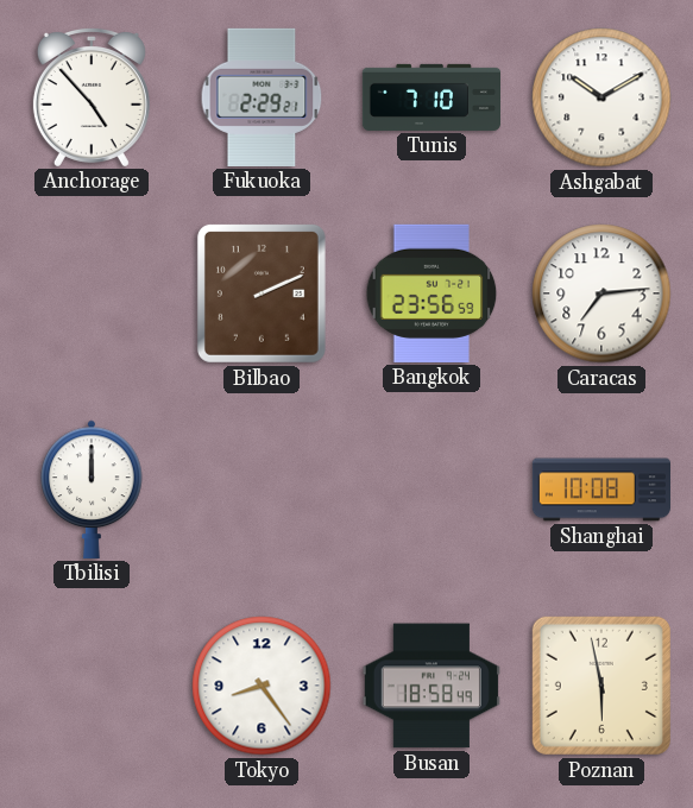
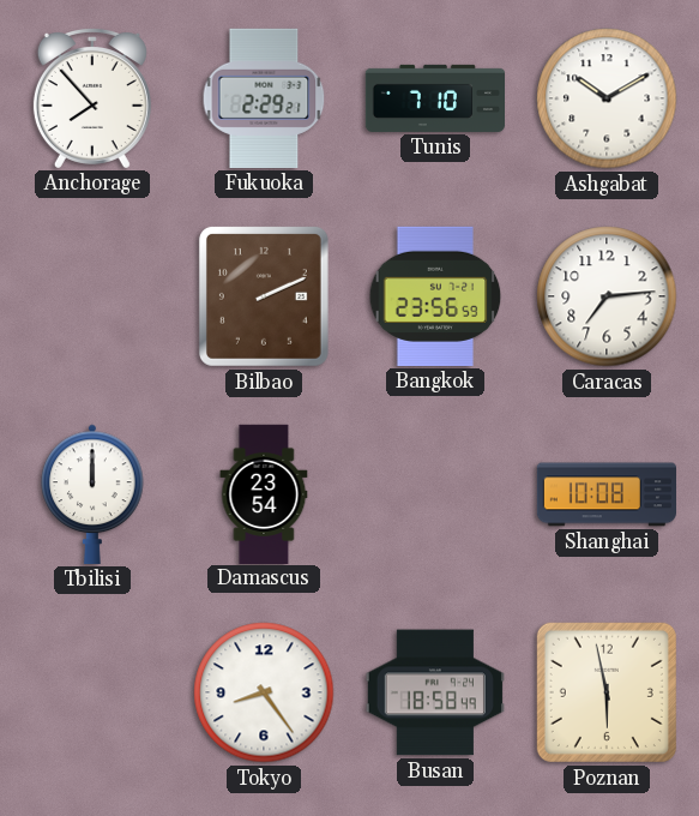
Anchorage: 4:53 -> 7:53 (92, 97)
Damascus: none -> 23:54 (264, 493)
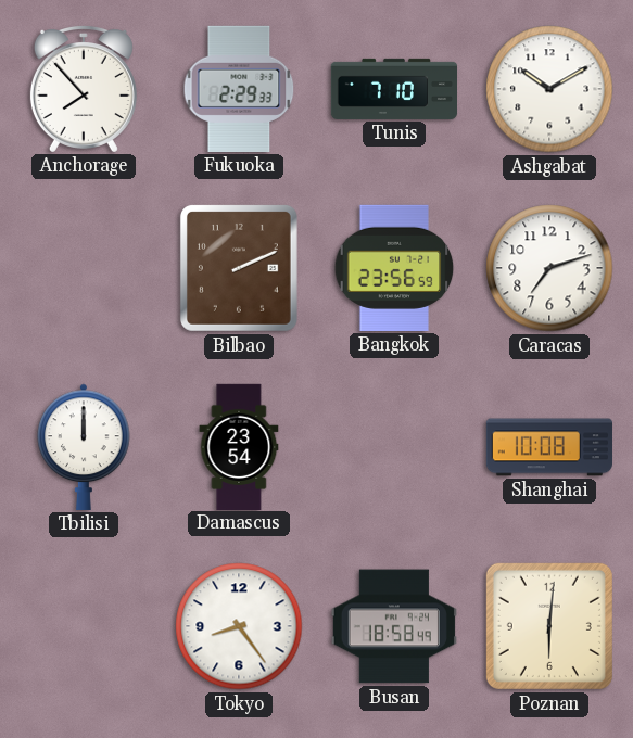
Fukuoka: 2:29:21 -> 2:29:33 (239, 89)
Caracas: 7:14 -> 7:12 (549, 268)
Poznan: 5:58 -> 6:01 (549, 626)
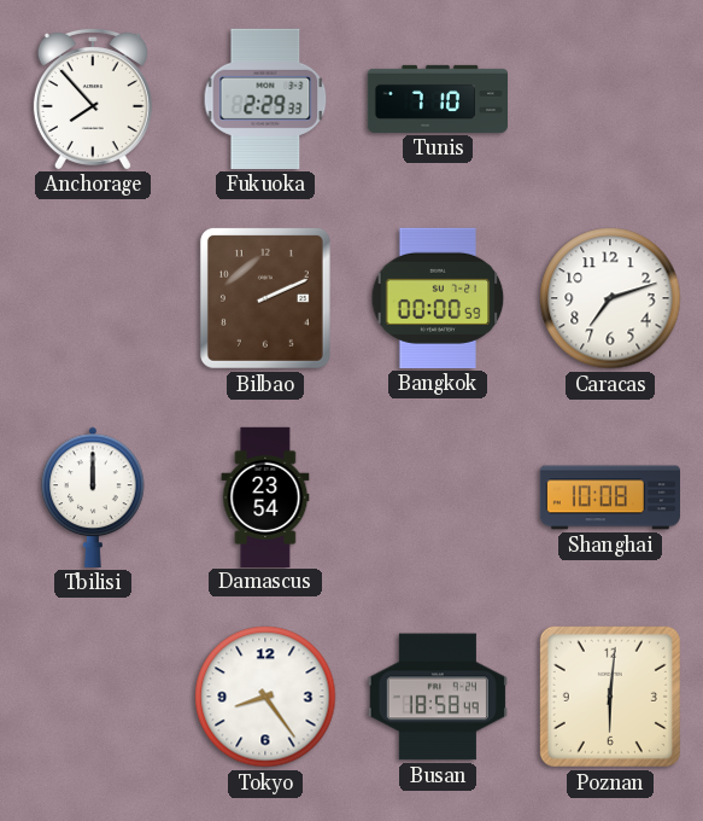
Ashgabat: 10:10 -> none (549, 89)
Bangkok: 23:56 -> 00:00 (438, 298)
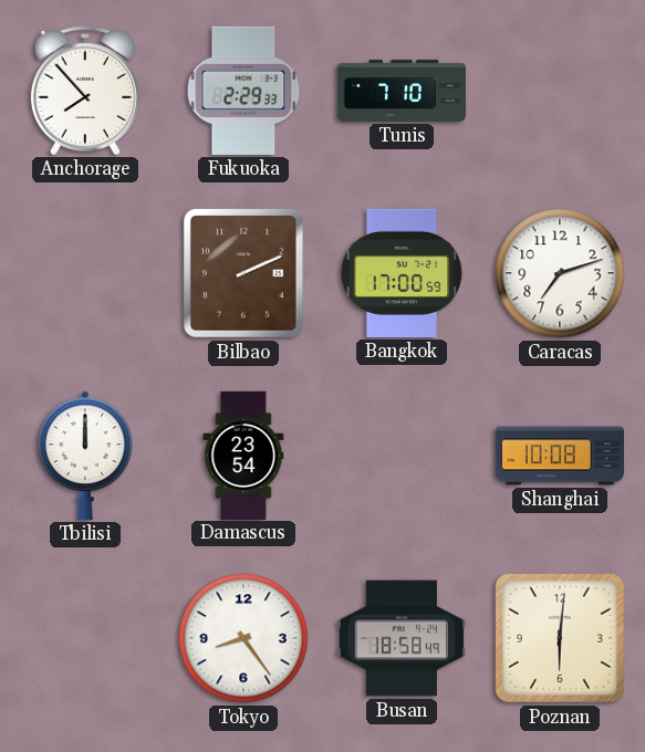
Bangkok: 00:00 -> 17:00 (402, 273)
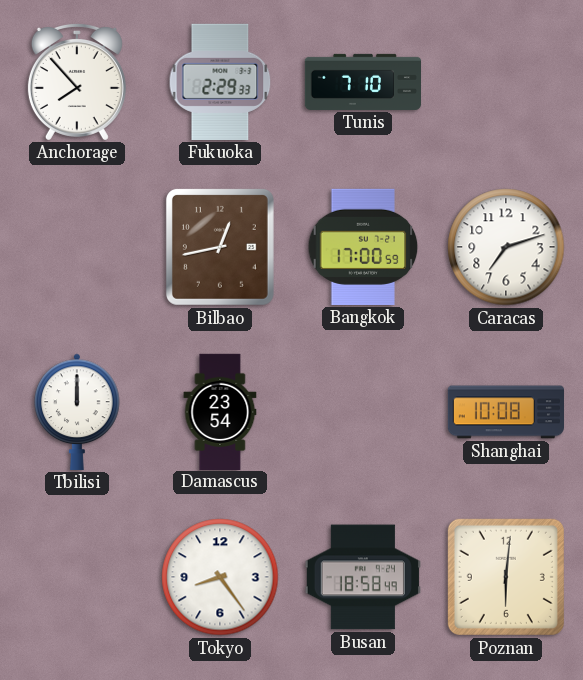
Bilbao: 2:11 -> 12:43 (220, 247)
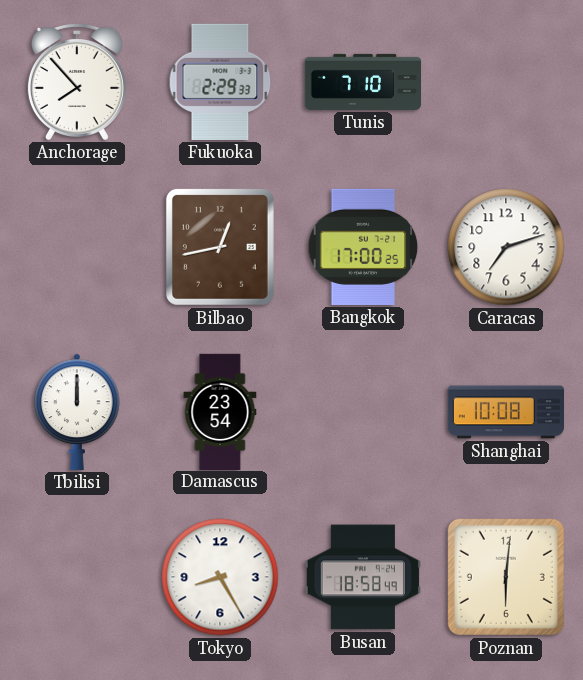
Bangkok: 17:00:59 -> 17:00:25 (363, 247)
Tokyo: 8:24 -> 8:25 (220, 577)
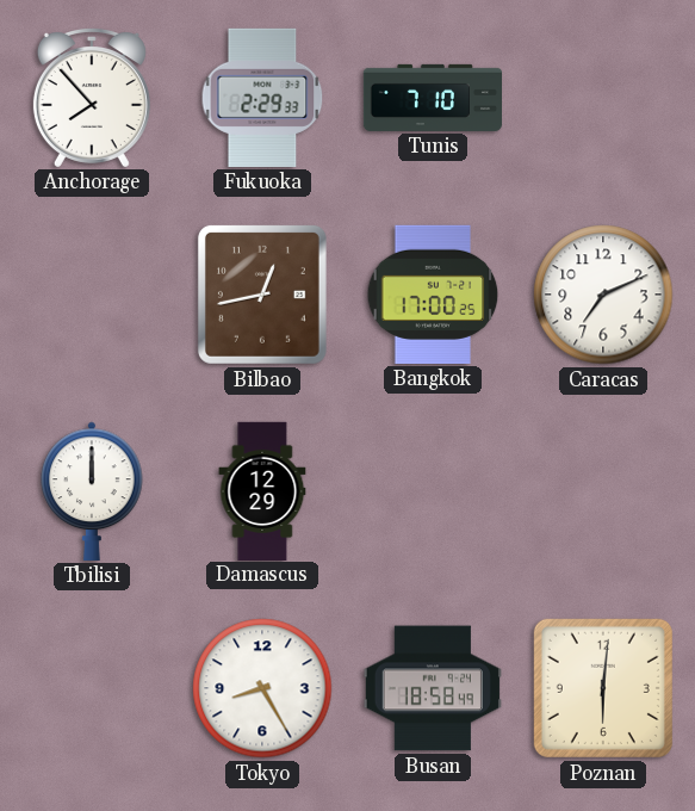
Caracas: 7:12 -> 7:11 (603, 295)
Damascus: 23:54 -> 12:29 (262, 490)
Shanghai: 10:08 -> none (505, 412)
